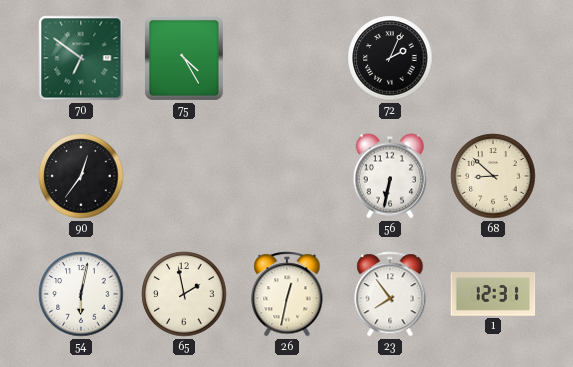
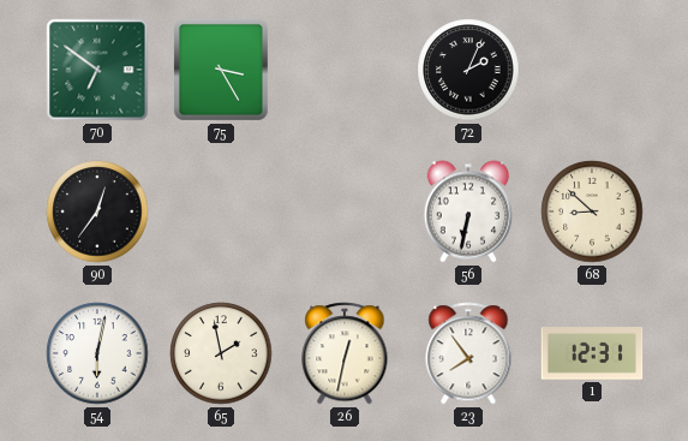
75: 4:25 -> 3:25 (221, 70)
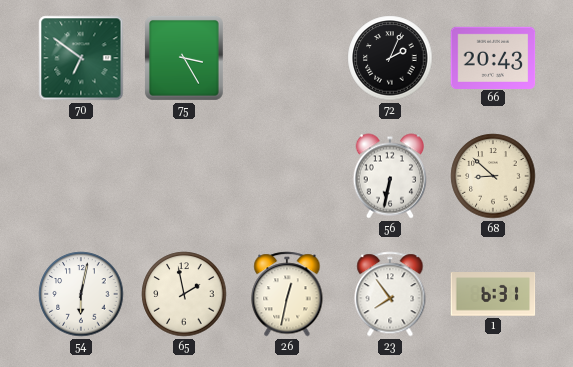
66: none -> 20:43 (493, 57)
90: 12:36 -> none (97, 211)
1: 12:31 -> 6:31 (493, 295)
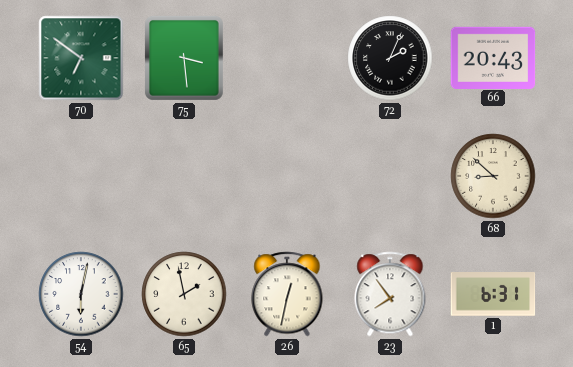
75: 3:25 -> 3:29 (184, 58)
56: 6:32 -> none (390, 176)
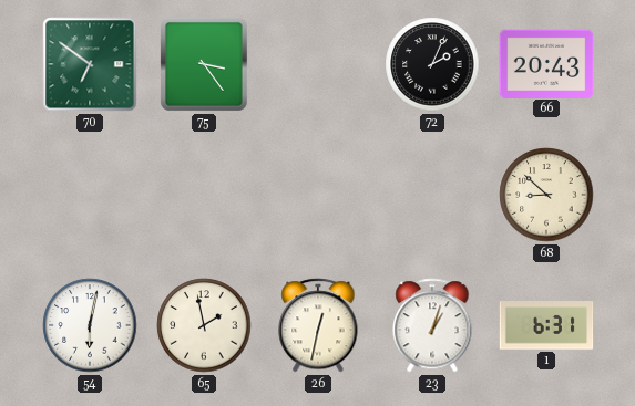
75: 3:29 -> 3:24 (204, 64)
23: 7:54 -> 1:03 (432, 325)
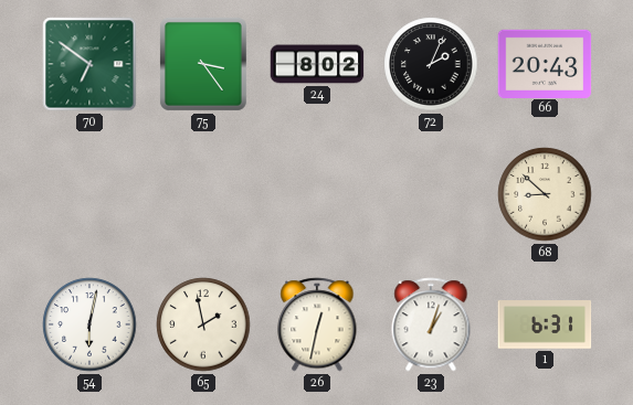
24: none -> 8:02 (317, 64)
